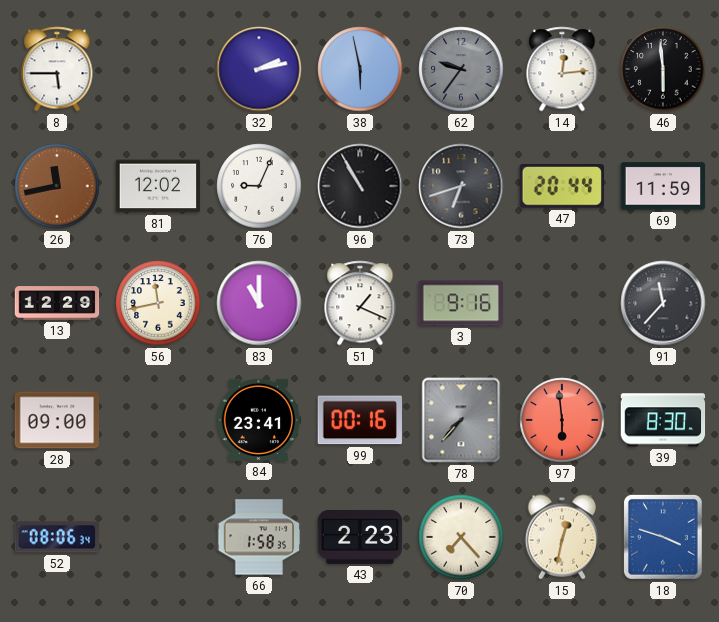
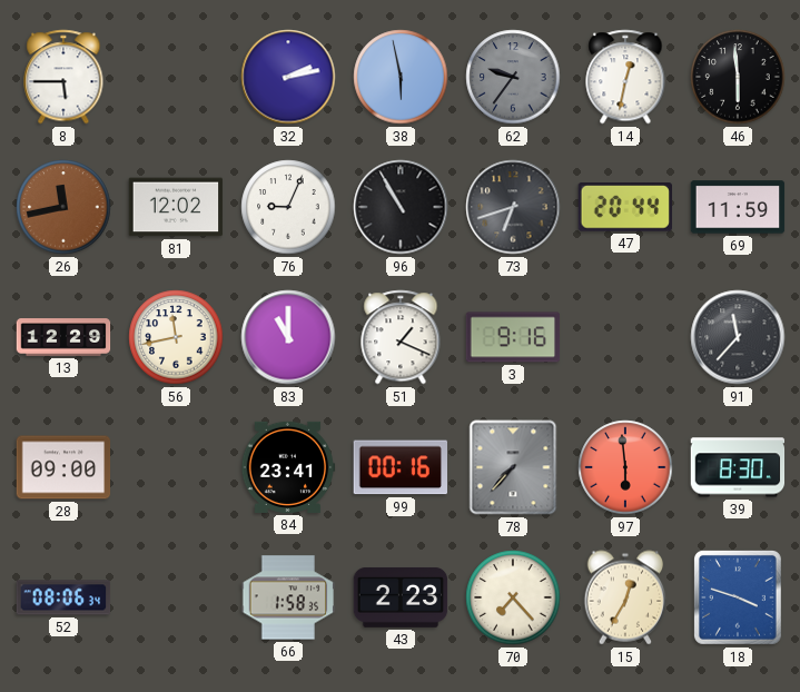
14: 12:14 -> 12:32 (625, 77)
15: 12:32 -> 12:35 (625, 597)
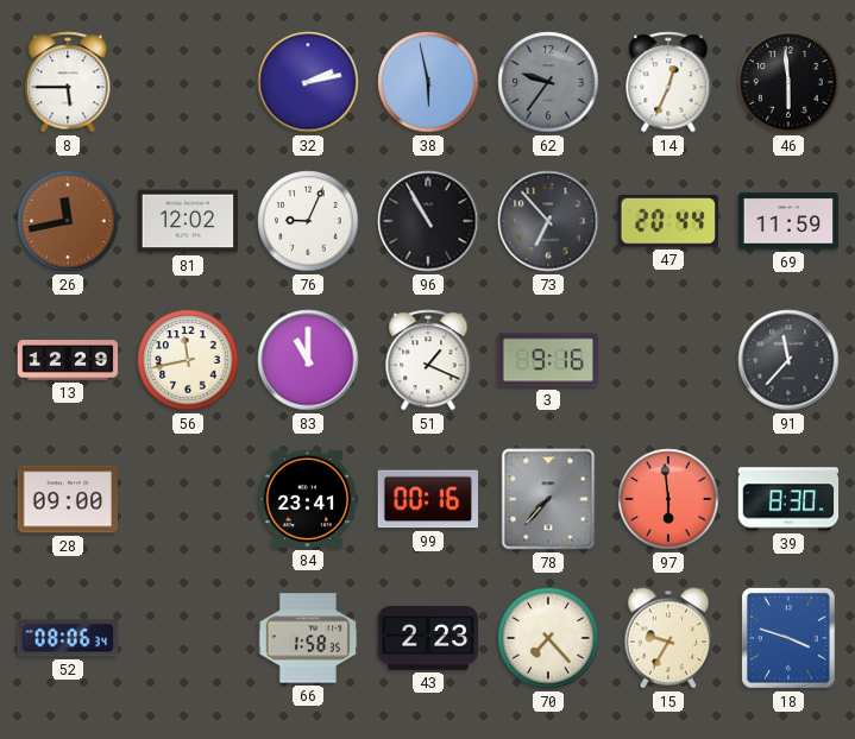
14: 12:32 -> 12:34 (668, 82)
73: 6:42 -> 6:53 (548, 221)
15: 12:35 -> 9:35 (668, 638)
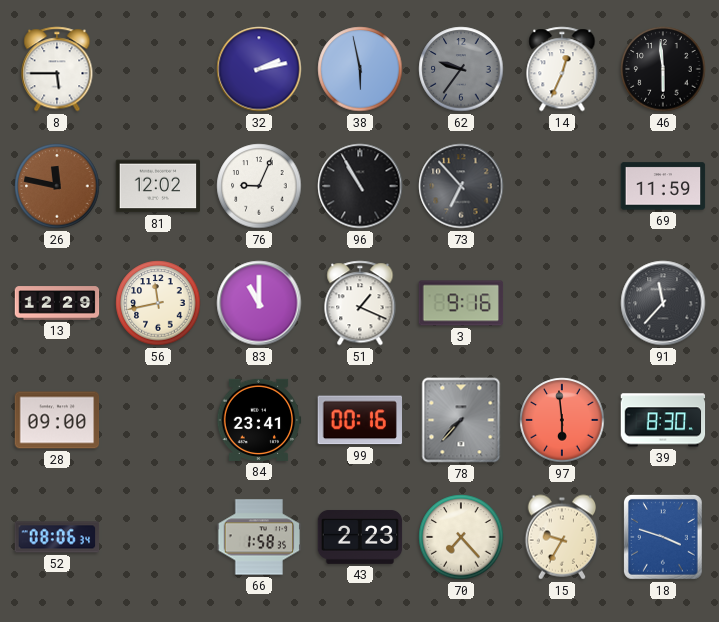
26: 11:43 -> 11:47 (57, 186)
47: 20:44 -> none (667, 222)
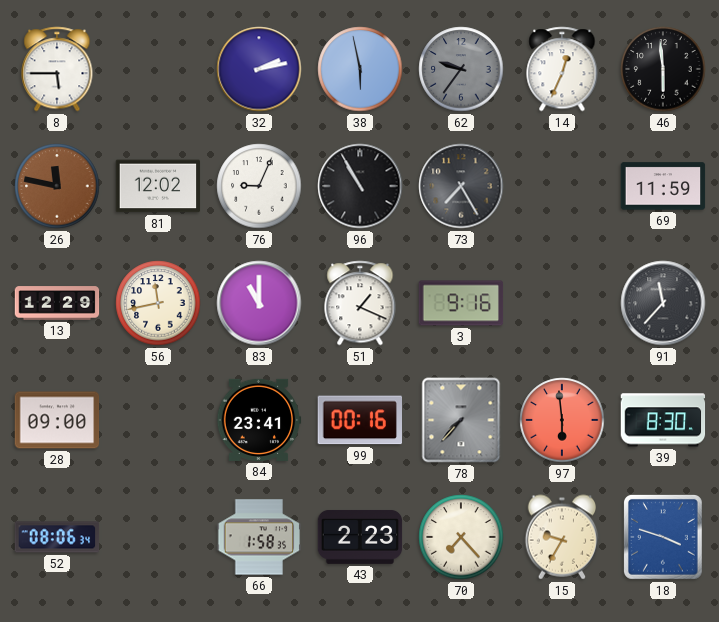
73: 6:53 -> 7:25 (461, 186)
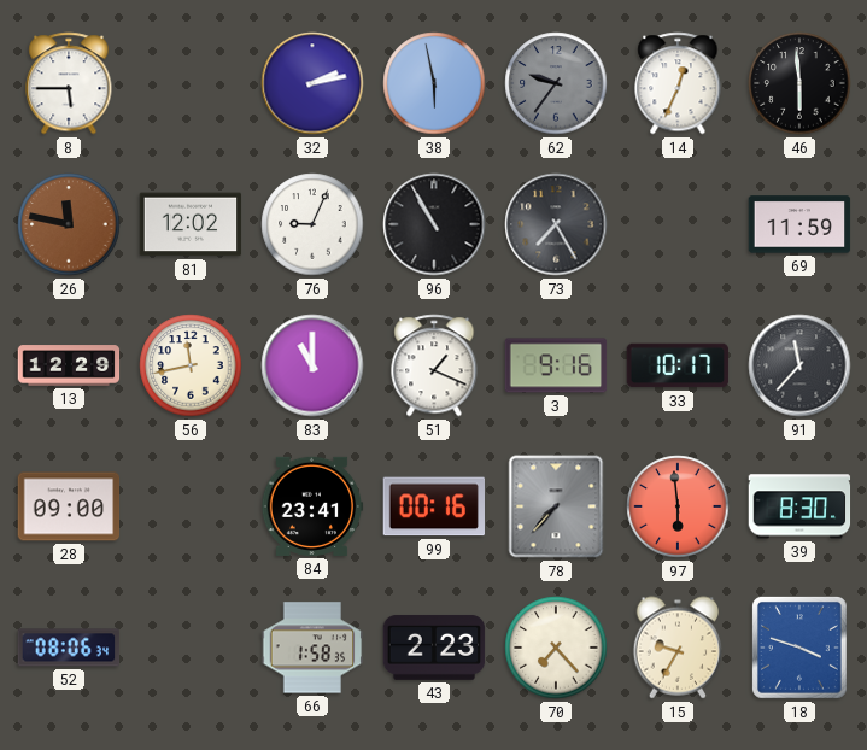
33: none -> 10:17 (678, 365)
